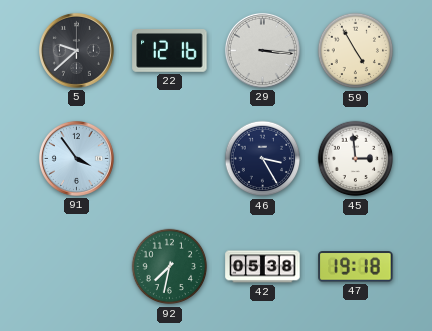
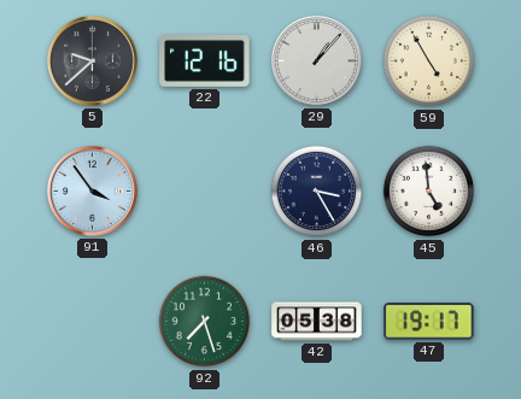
29: 3:16 -> 1:07 (316, 60)
45: 2:59 -> 4:59 (429, 192)
92: 7:32 -> 7:27 (205, 322)
47: 19:18 -> 19:17 (429, 322)
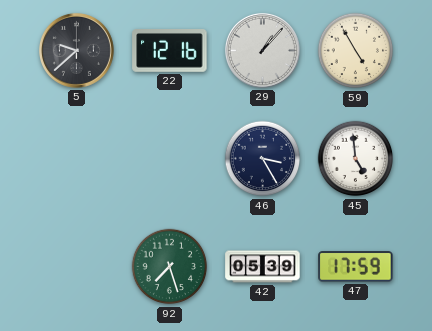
91: 3:54 -> none (92, 190)
42: 05:38 -> 05:39 (263, 267)
47: 19:17 -> 17:59 (356, 267)
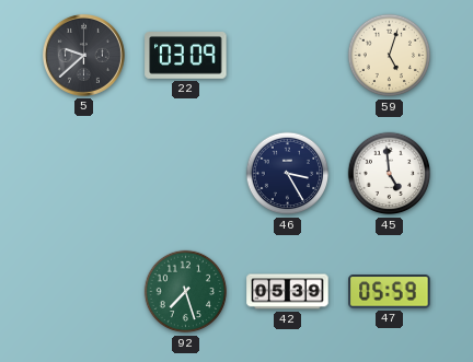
22: 12:16 -> 03:09 (186, 56)
29: 1:07 -> none (262, 50)
59: 4:55 -> 5:03 (390, 56)
47: 17:59 -> 05:59 (390, 292)
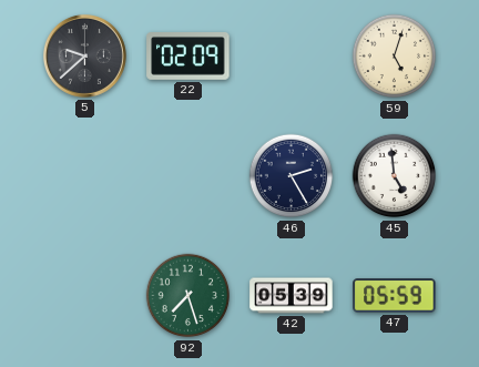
22: 03:09 -> 02:09 (188, 57)
46: 3:25 -> 2:25 (292, 176)
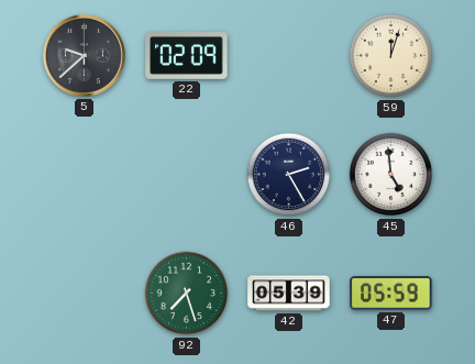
59: 5:03 -> 12:03 (391, 56)
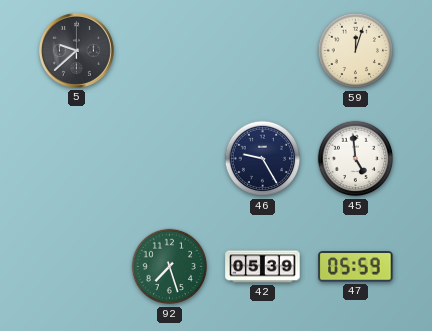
22: 02:09 -> none (187, 56)
46: 2:25 -> 9:25 (263, 159)
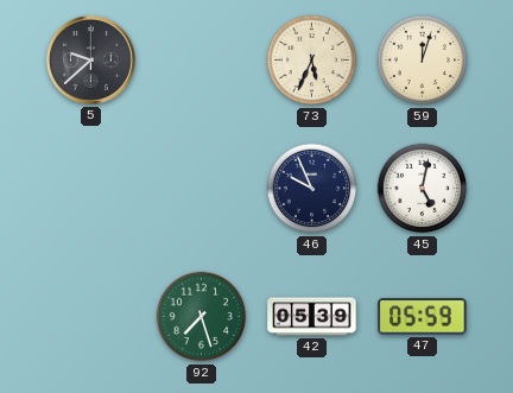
73: none -> 5:34 (312, 61)
46: 9:25 -> 9:56 (312, 189)
45: 4:59 -> 5:02 (423, 189)
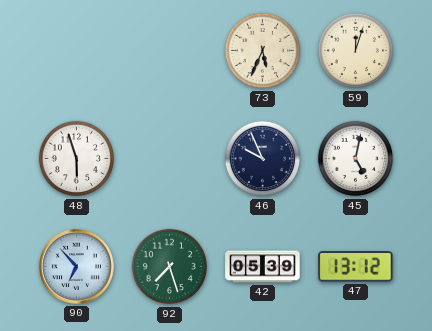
5: 9:38 -> none (90, 59)
48: none -> 5:57 (77, 159)
90: none -> 6:53 (76, 266)
47: 05:59 -> 13:12 (356, 267)
